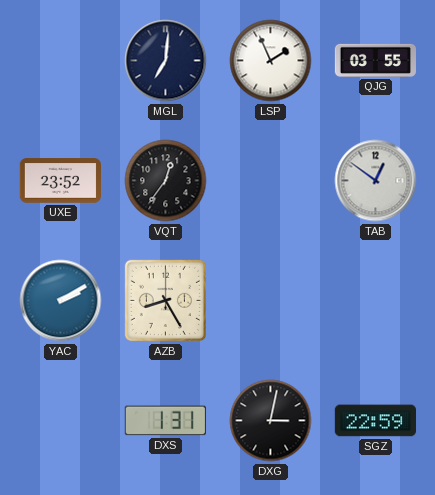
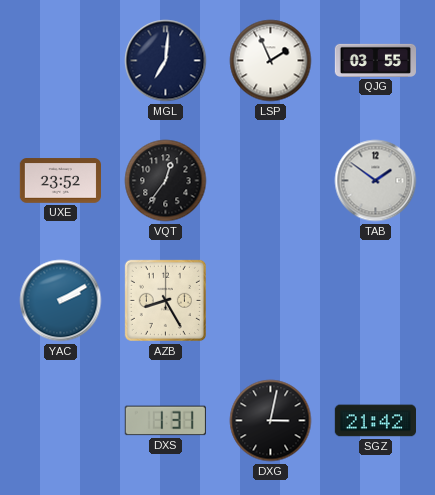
TAB: 12:51 -> 1:51 (376, 181)
SGZ: 22:59 -> 21:42 (375, 421)
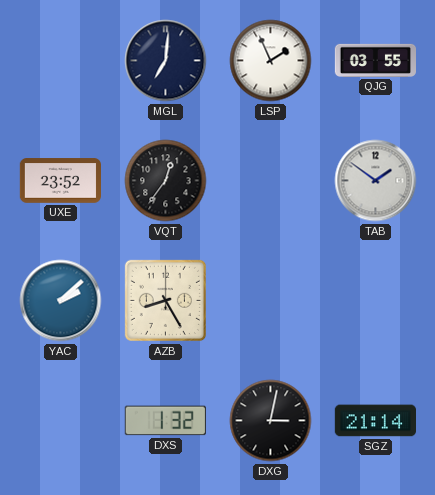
YAC: 2:10 -> 2:08 (61, 301)
DXS: 1:31 -> 1:32 (165, 421)
SGZ: 21:42 -> 21:14 (375, 421)
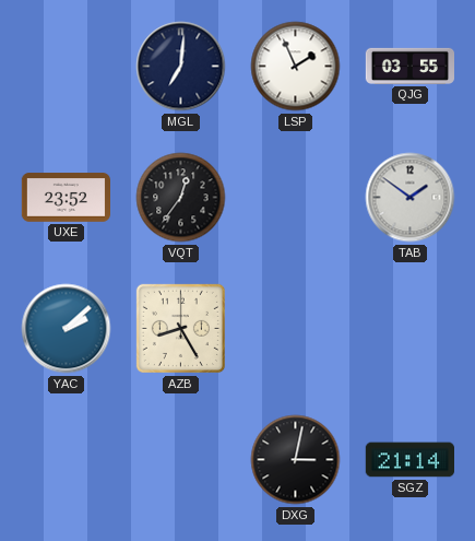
DXS: 1:32 -> none (165, 421)
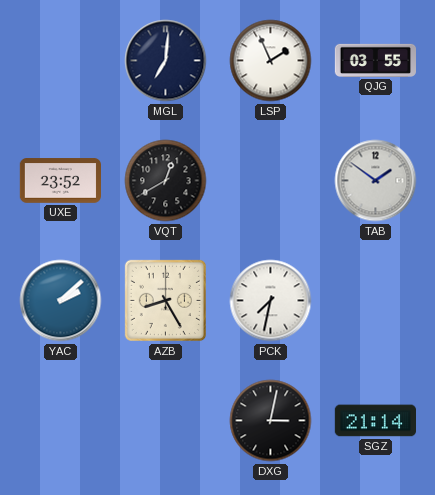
VQT: 12:36 -> 12:40 (166, 181)
PCK: none -> 7:32 (271, 301)
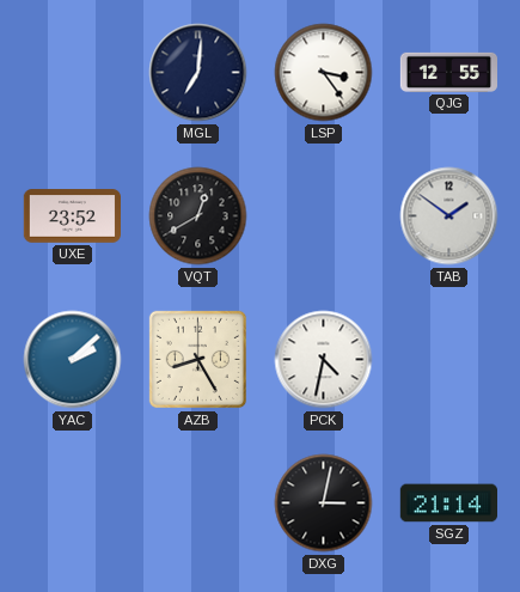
LSP: 1:56 -> 3:24 (324, 73)
QJG: 03:55 -> 12:55 (448, 72)
PCK: 7:32 -> 4:32 (324, 360)
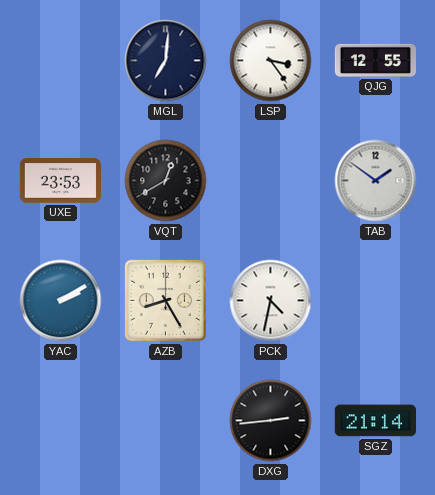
UXE: 23:52 -> 23:53 (60, 181)
YAC: 2:08 -> 2:10 (61, 301)
DXG: 3:02 -> 2:44 (271, 421)
